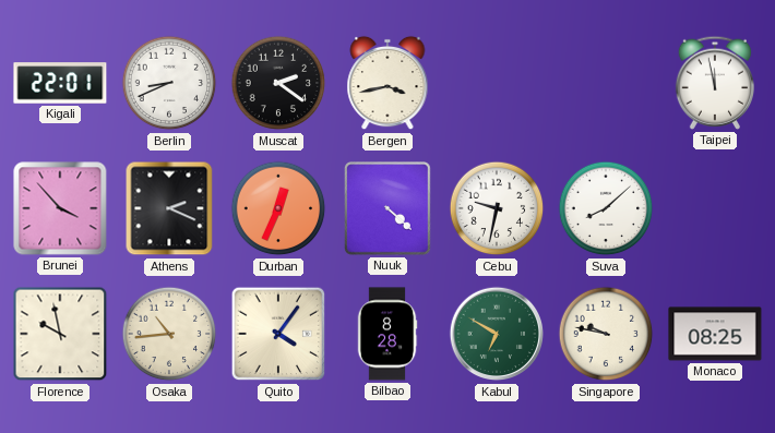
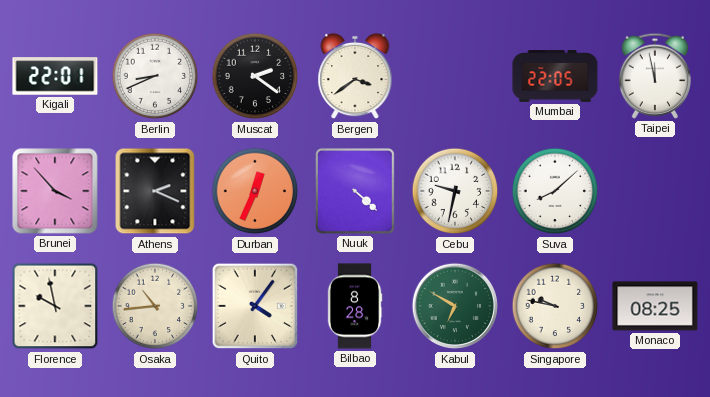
Bergen: 3:43 -> 3:39 (355, 76)
Mumbai: none -> 22:05 (555, 76)
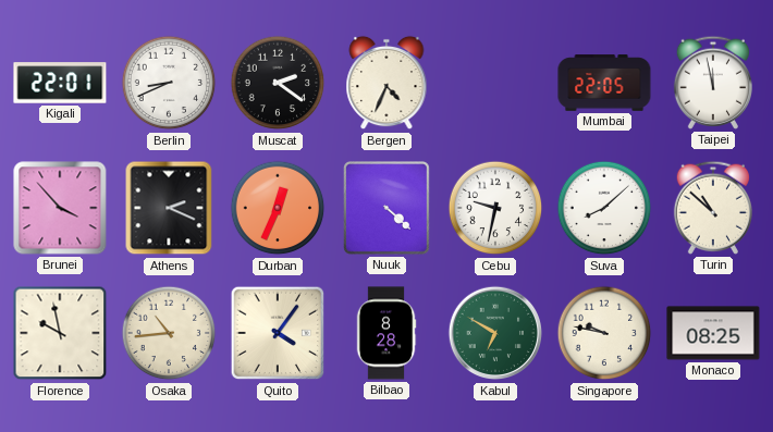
Bergen: 3:39 -> 4:34 (387, 83)
Turin: none -> 10:52 (712, 208)
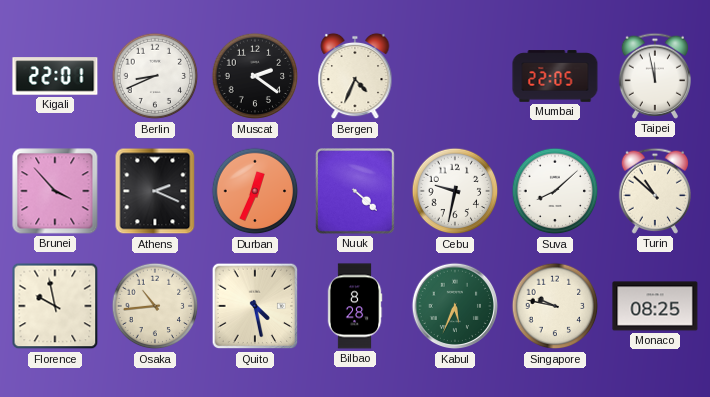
Quito: 4:06 -> 4:28 (255, 306)
Kabul: 6:50 -> 5:34 (455, 306)
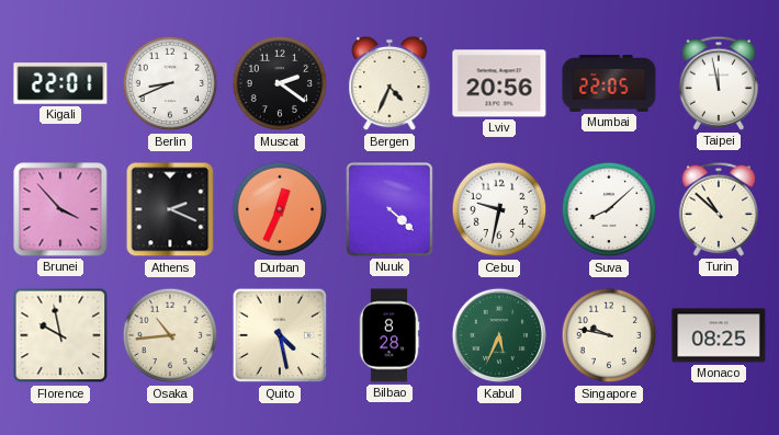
Lviv: none -> 20:56 (499, 83)
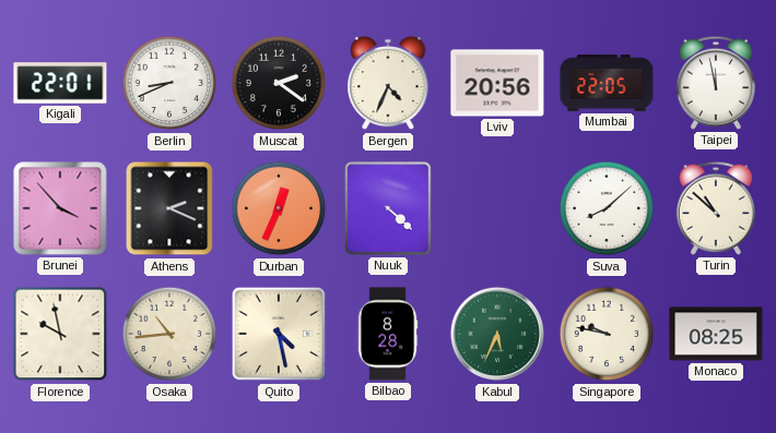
Cebu: 9:32 -> none (499, 209)
